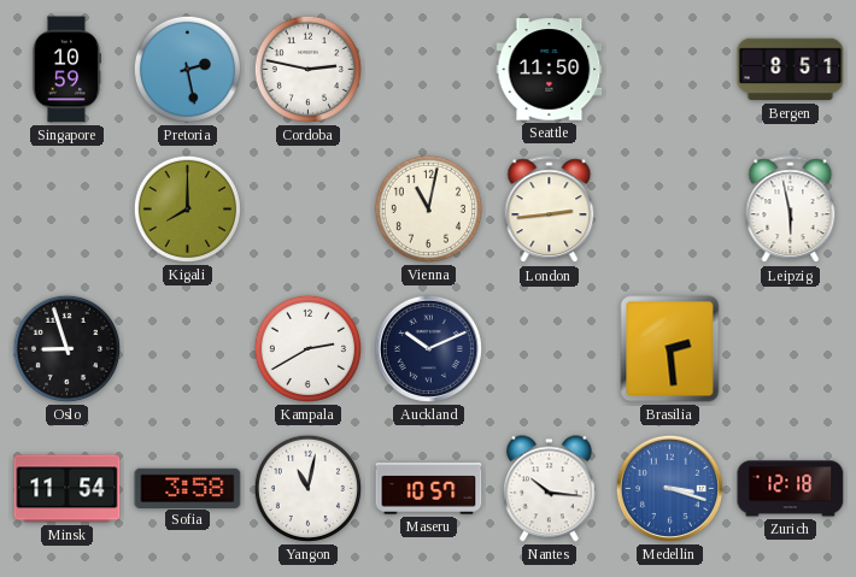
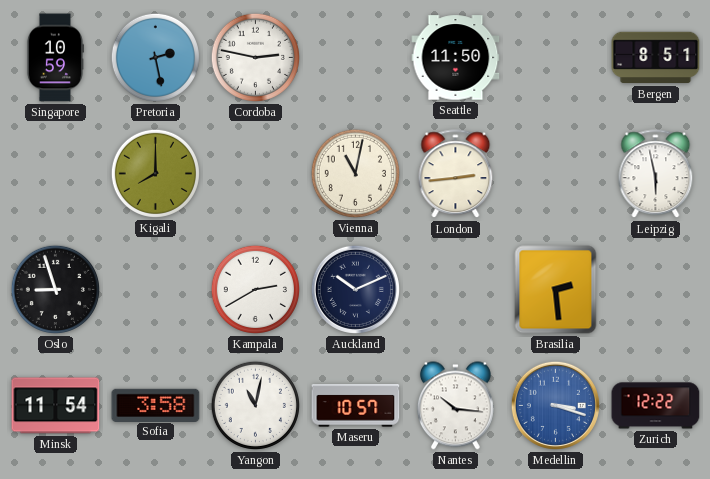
Zurich: 12:18 -> 12:22 (656, 406)
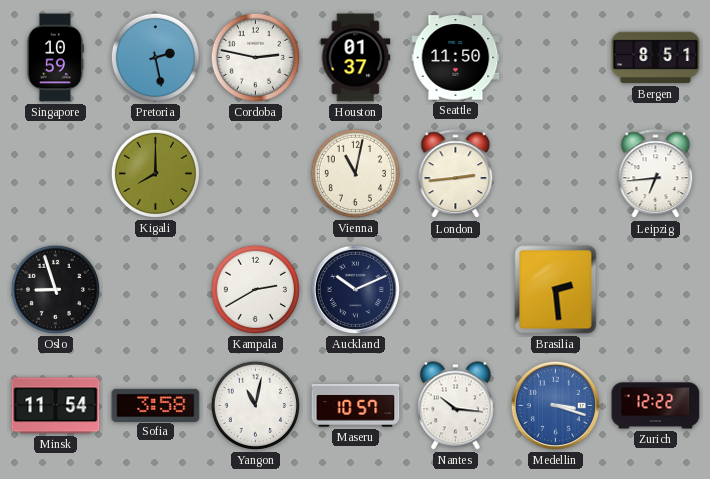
Houston: none -> 01:37 (356, 58)
Leipzig: 5:58 -> 6:44 (656, 174)
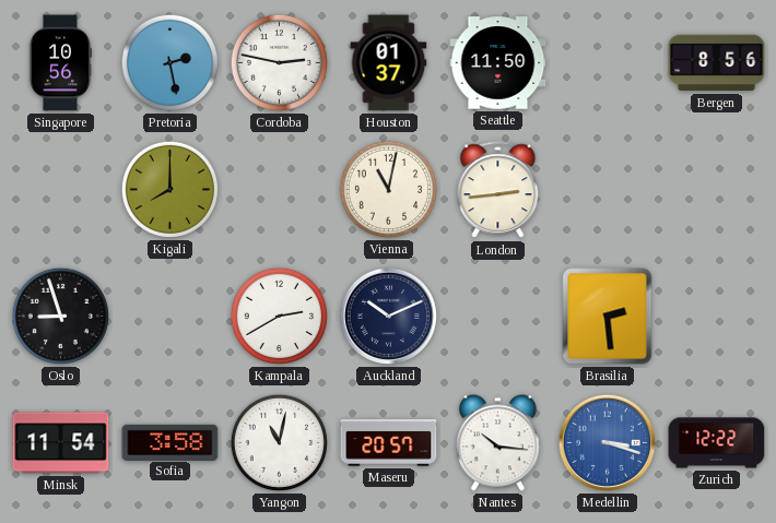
Singapore: 10:59 -> 10:56 (60, 63)
Bergen: 8:51 -> 8:56 (717, 63)
Leipzig: 6:44 -> none (656, 174)
Maseru: 10:57 -> 20:57 (389, 443)
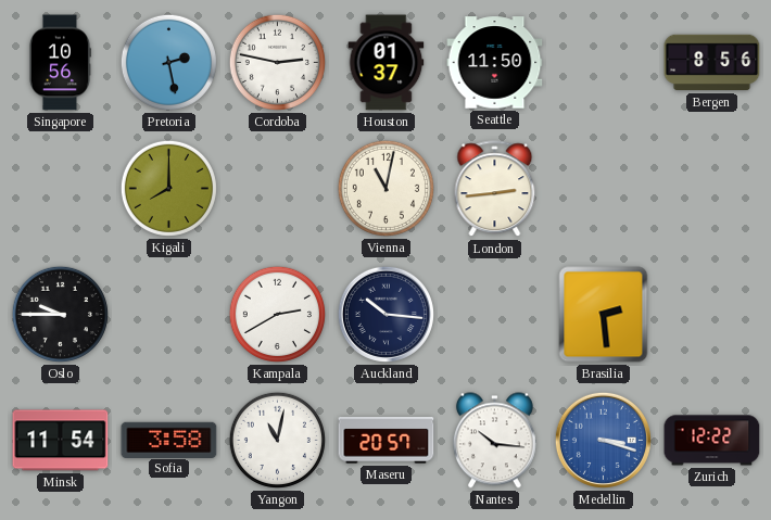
Oslo: 8:57 -> 9:45 (60, 314)
Auckland: 10:11 -> 10:16 (386, 314)
